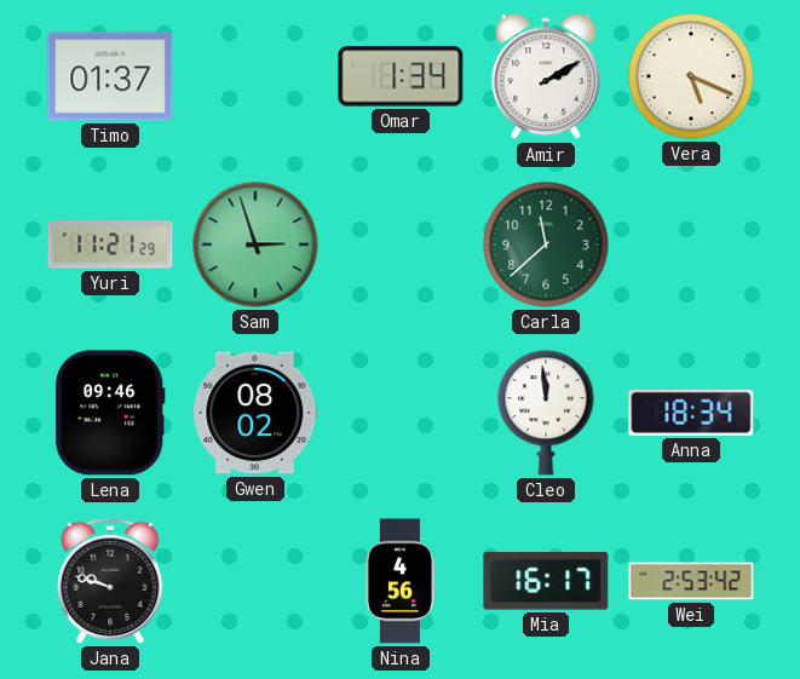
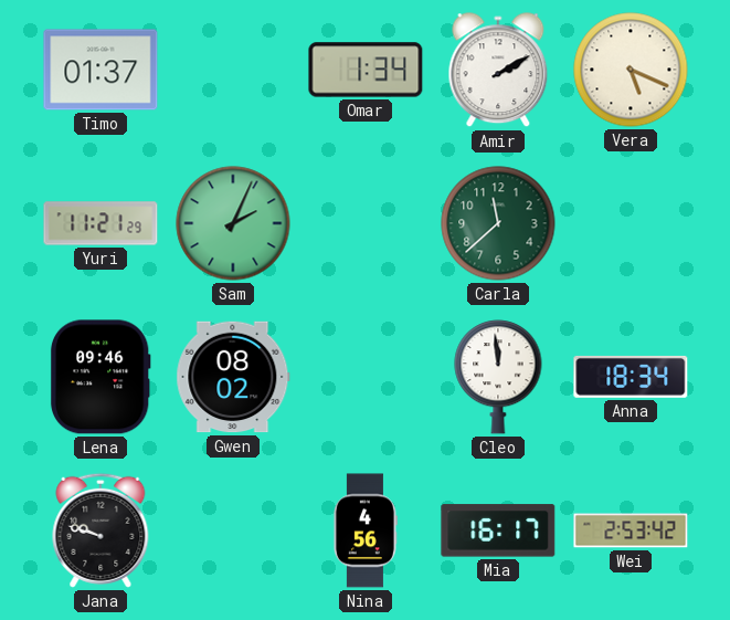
Sam: 2:57 -> 2:04 (233, 223)
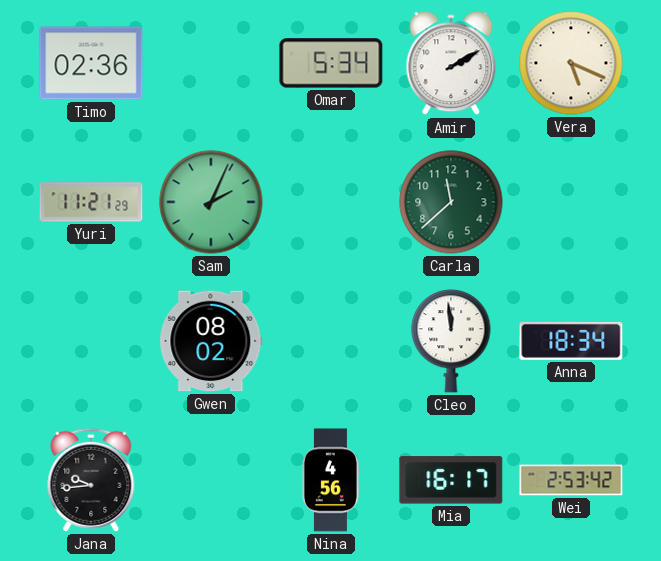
Timo: 01:37 -> 02:36 (91, 63)
Omar: 1:34 -> 5:34 (331, 63)
Lena: 09:46 -> none (100, 377)
Jana: 9:48 -> 9:44 (91, 480)
